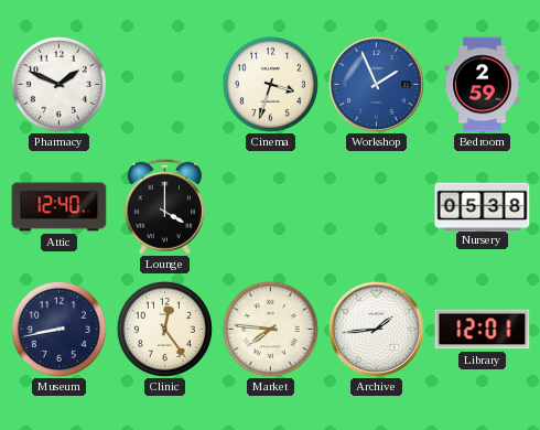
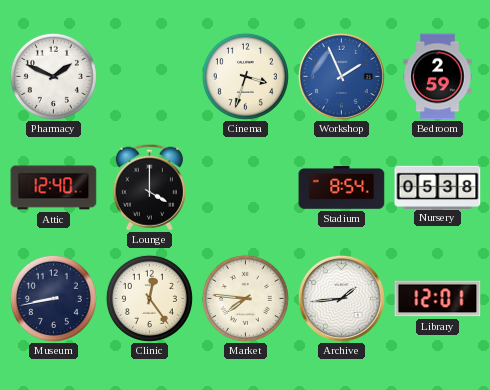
Stadium: none -> 8:54 (342, 188)
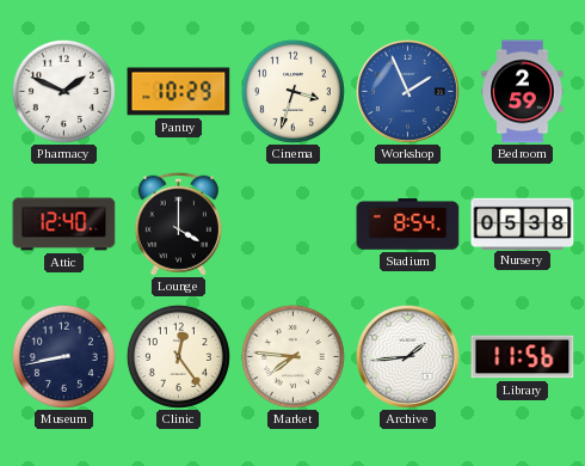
Pantry: none -> 10:29 (179, 92)
Library: 12:01 -> 11:56 (523, 357)
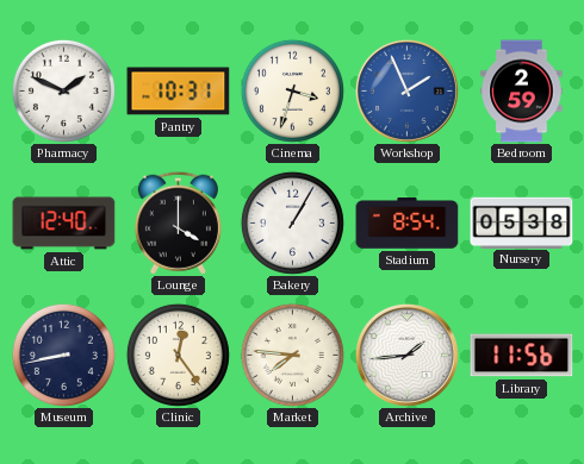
Pantry: 10:29 -> 10:31 (179, 92)
Bakery: none -> 1:05 (292, 222)
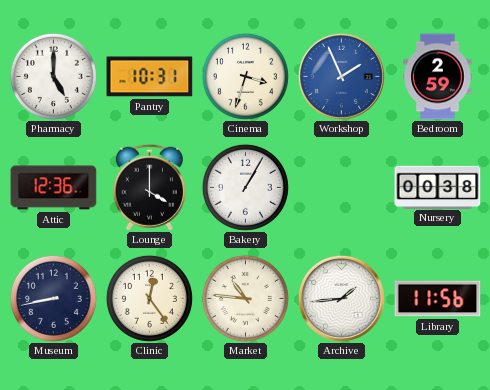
Pharmacy: 1:49 -> 5:00 (53, 76)
Attic: 12:40 -> 12:36 (54, 188)
Stadium: 8:54 -> none (408, 224)
Nursery: 05:38 -> 00:38 (438, 187)
Market: 7:46 -> 10:46 (245, 298)
